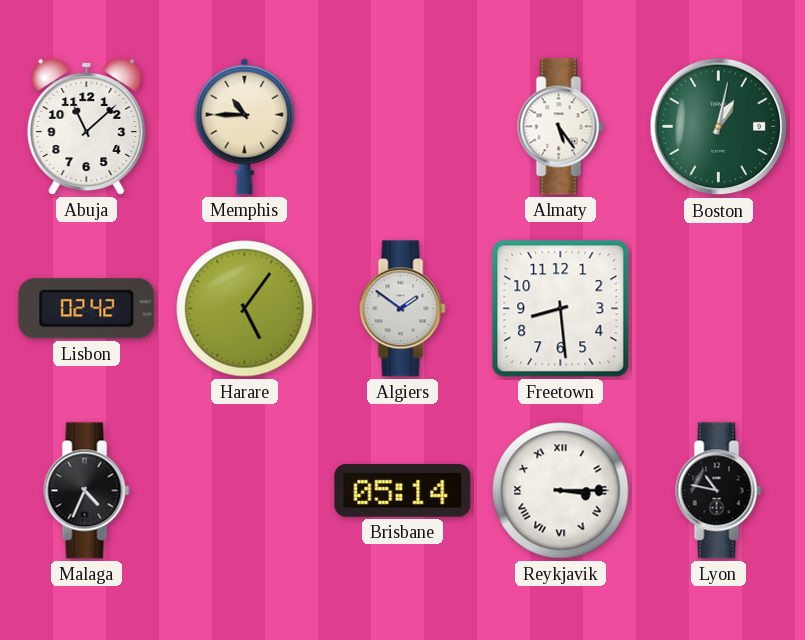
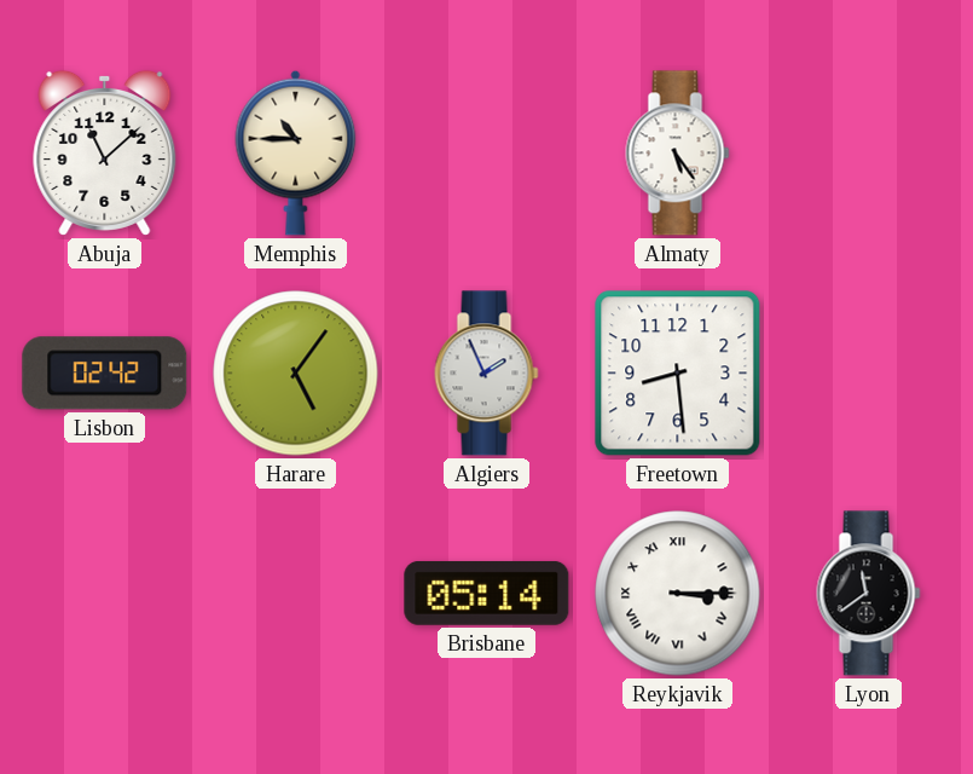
Boston: 1:02 -> none (719, 127)
Algiers: 1:51 -> 1:56 (487, 374)
Malaga: 4:34 -> none (87, 491)
Lyon: 10:47 -> 11:39 (869, 594)
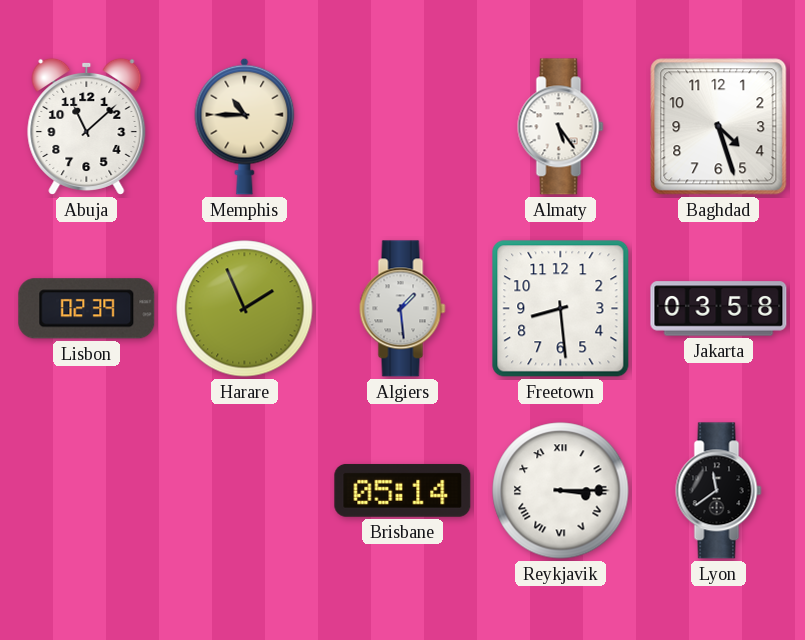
Baghdad: none -> 4:27 (719, 127)
Lisbon: 02:42 -> 02:39 (87, 309)
Harare: 5:06 -> 1:56 (245, 309)
Algiers: 1:56 -> 1:29 (403, 309)
Jakarta: none -> 03:58 (719, 309)
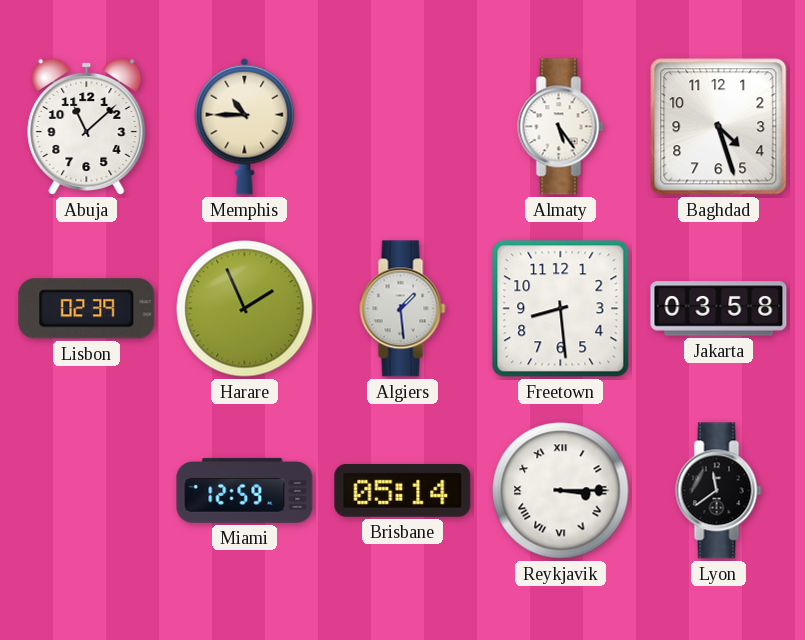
Miami: none -> 12:59 (245, 490)
